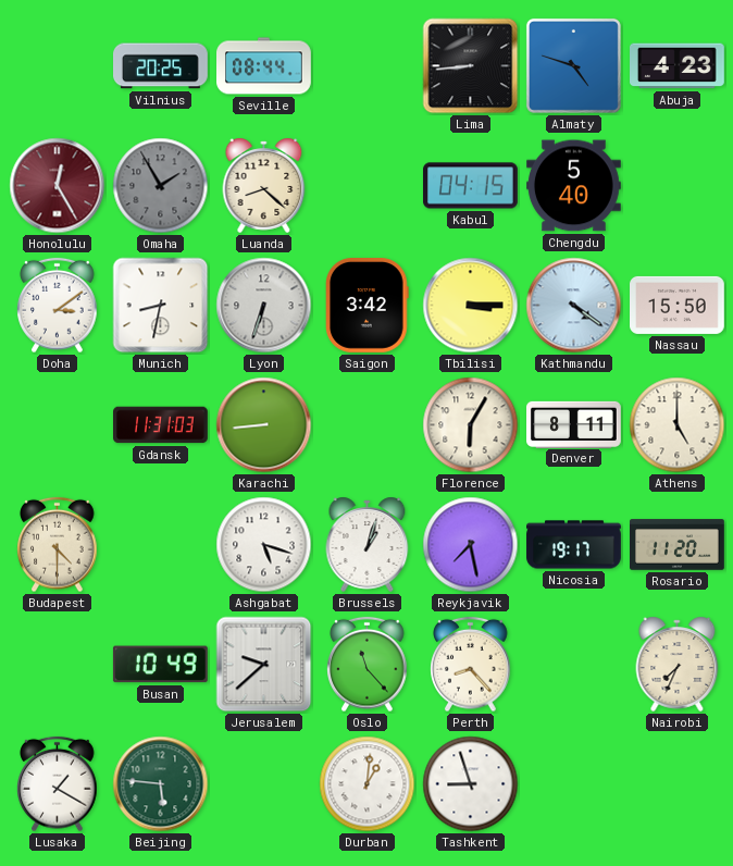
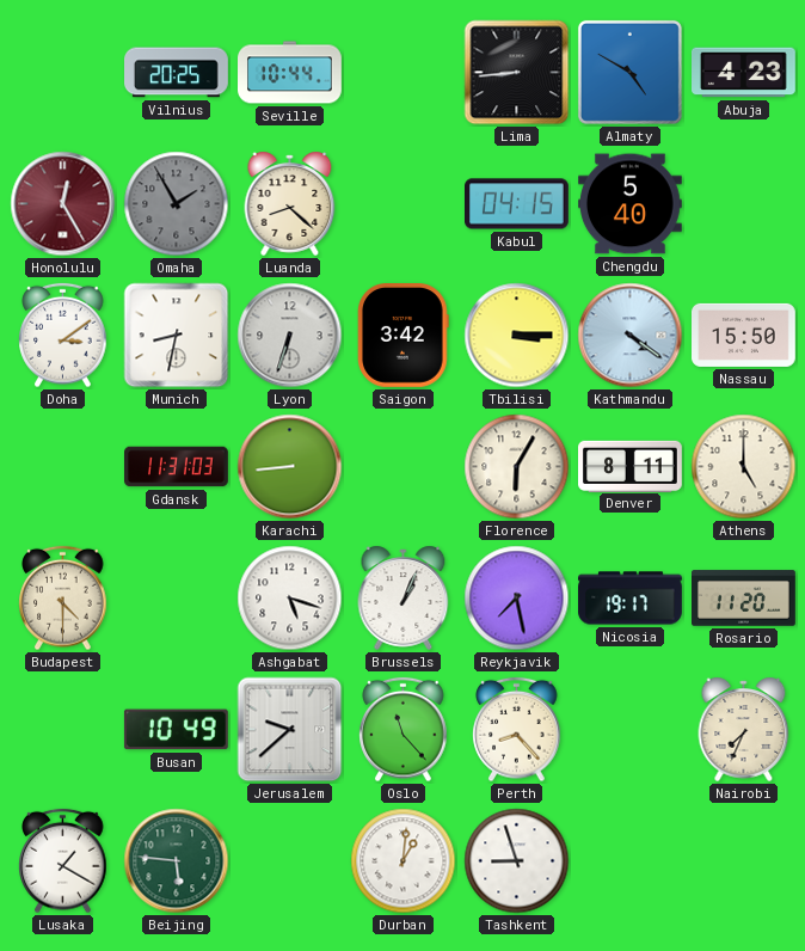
Seville: 08:44 -> 10:44 (290, 73)
Almaty: 4:48 -> 4:50 (629, 72)
Brussels: 1:03 -> 1:04 (404, 597)
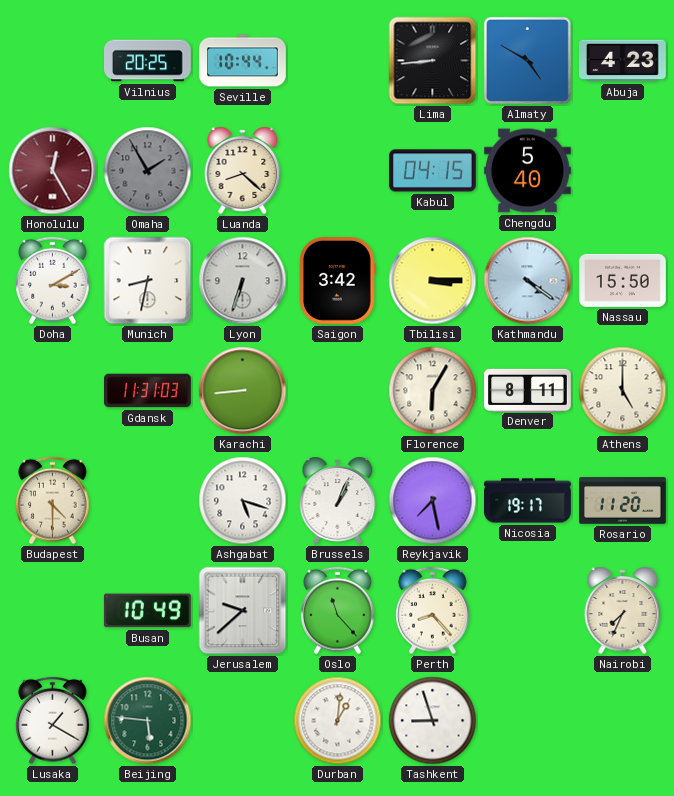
Doha: 3:09 -> 3:10 (53, 281)
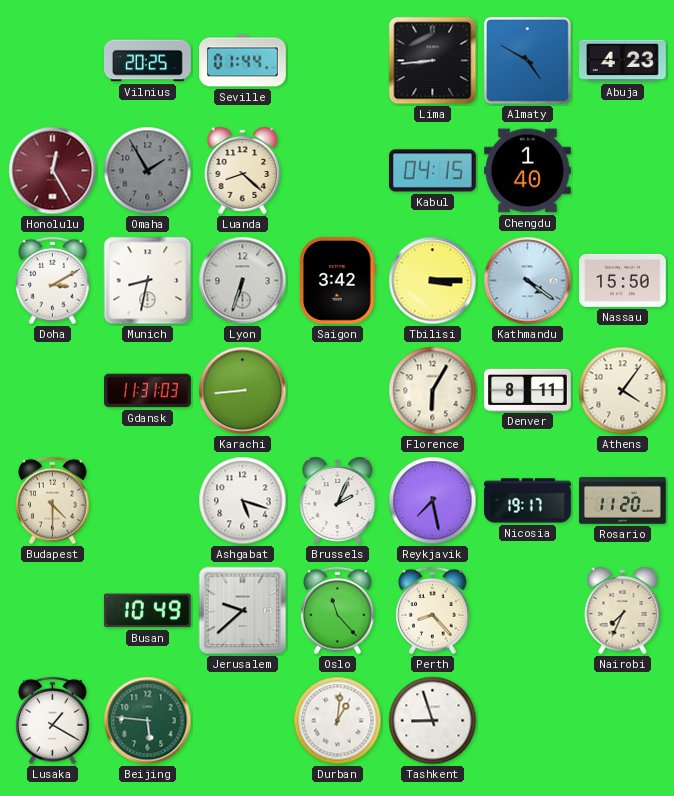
Seville: 10:44 -> 01:44 (243, 61)
Chengdu: 5:40 -> 1:40 (528, 171)
Athens: 5:00 -> 4:06 (623, 391)
Brussels: 1:04 -> 2:04 (338, 500)
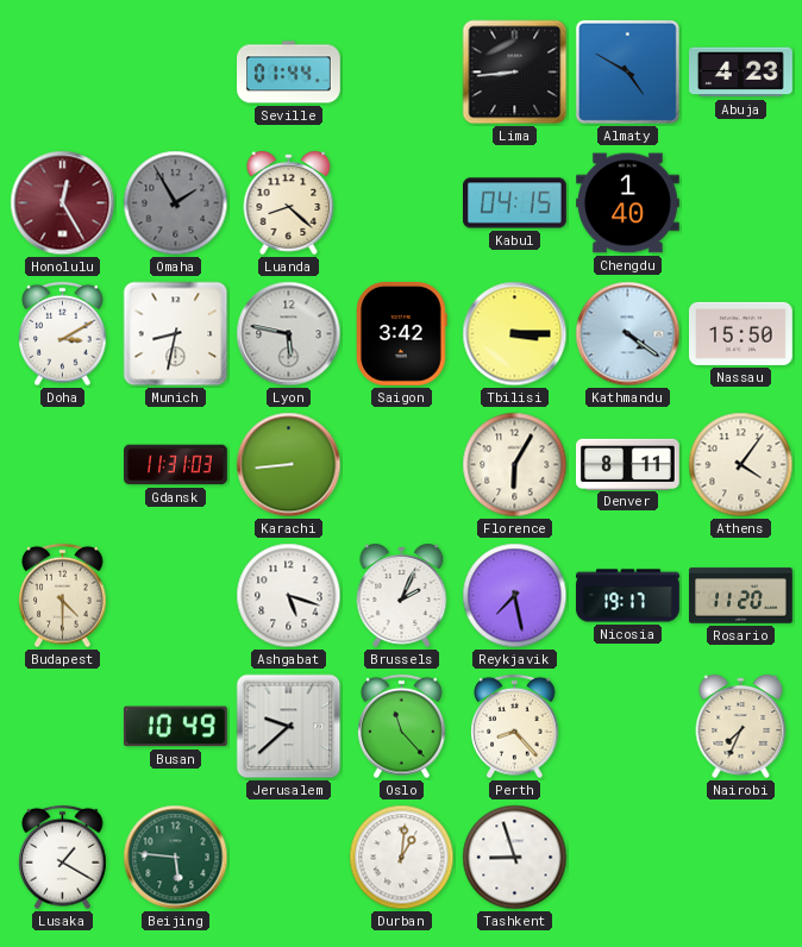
Vilnius: 20:25 -> none (148, 61)
Lyon: 6:33 -> 5:47 (289, 334)
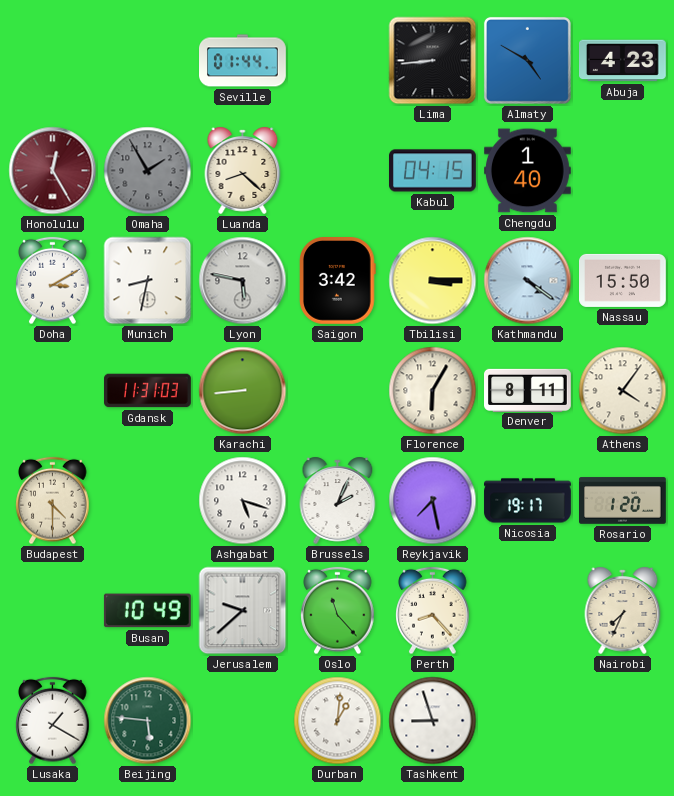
Rosario: 11:20 -> 1:20 (623, 501)
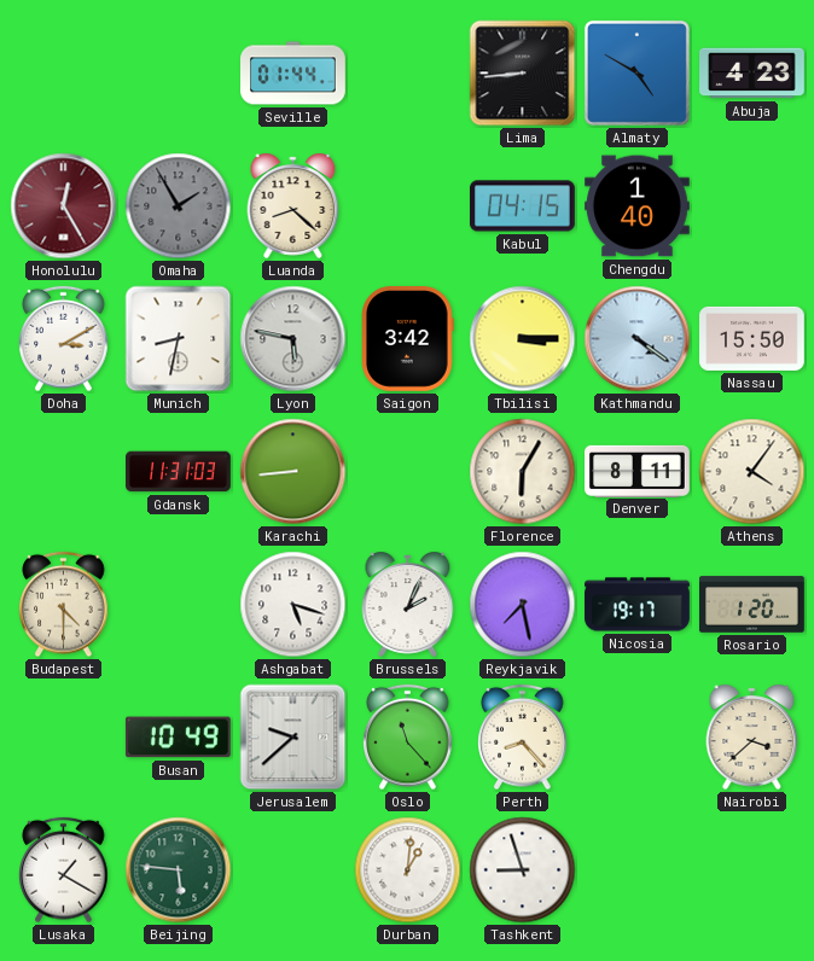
Nairobi: 7:34 -> 3:38 (752, 736)
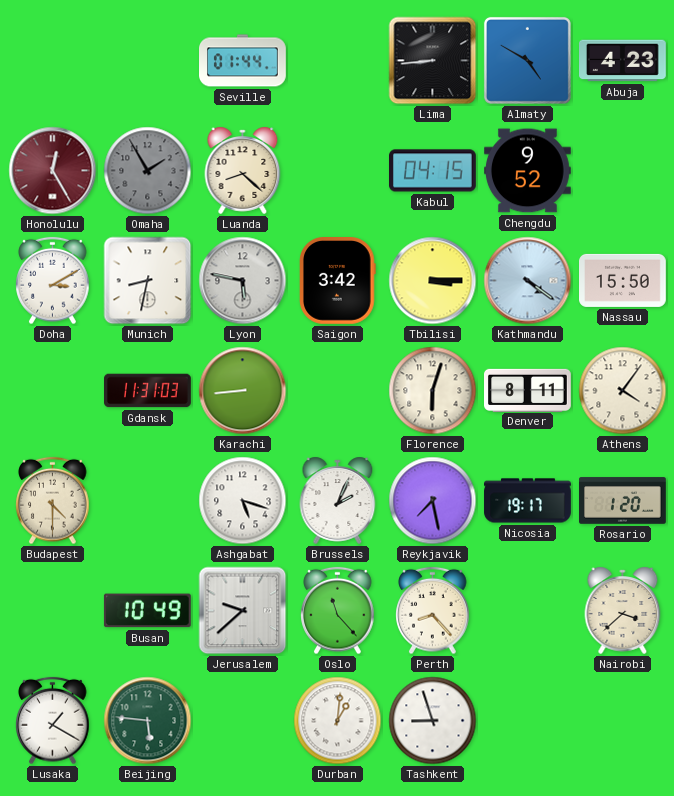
Chengdu: 1:40 -> 9:52 (528, 171)
Florence: 6:05 -> 6:03 (433, 391)
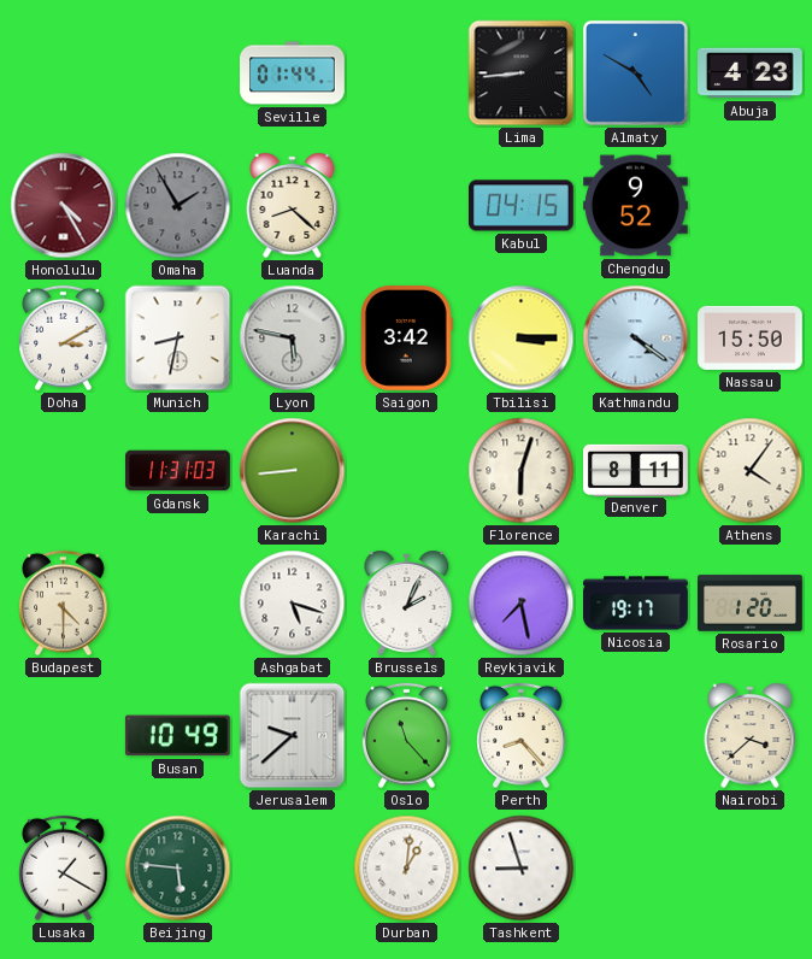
Honolulu: 12:25 -> 4:25 (64, 206)
